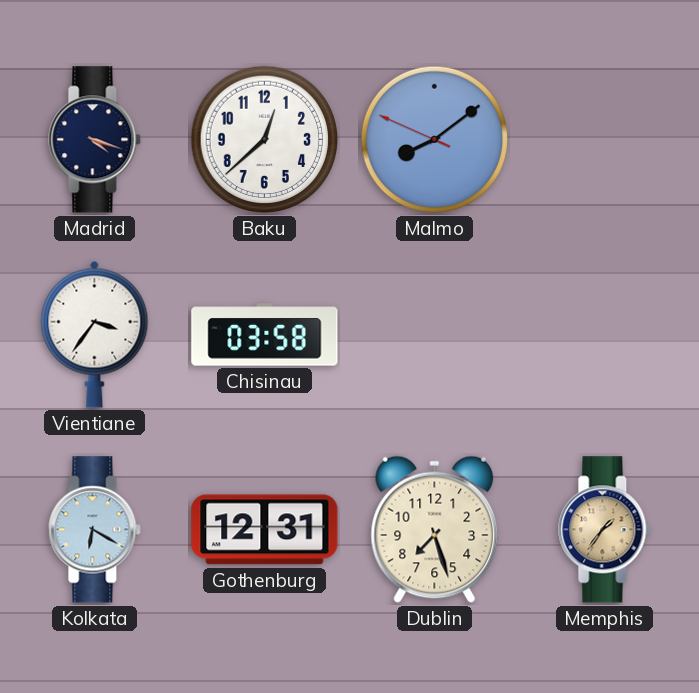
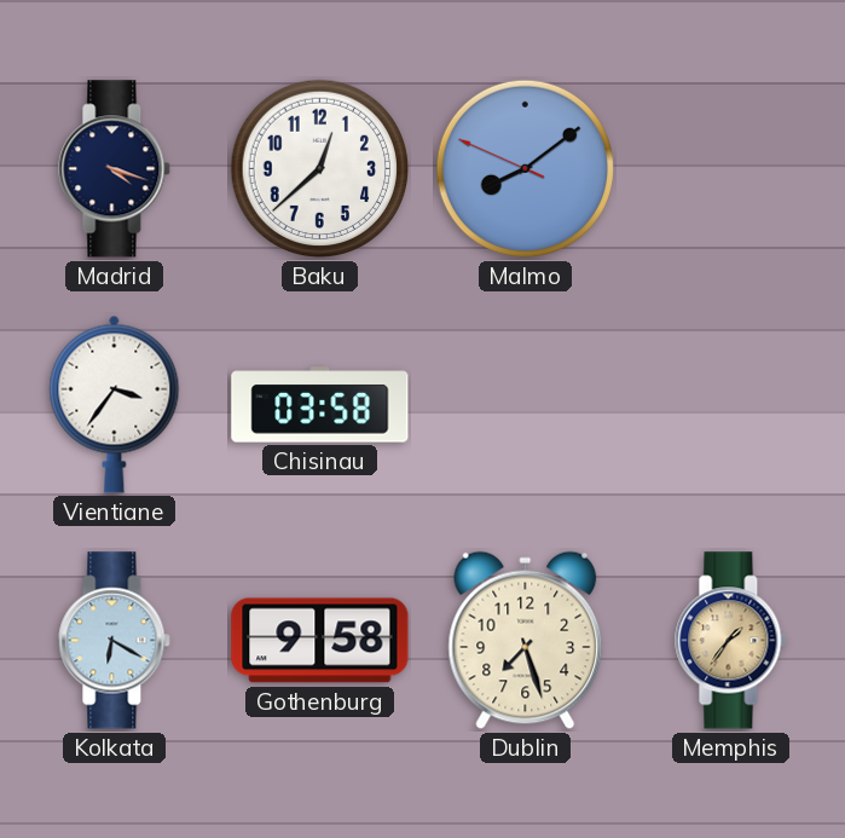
Gothenburg: 12:31 -> 9:58 (320, 641)
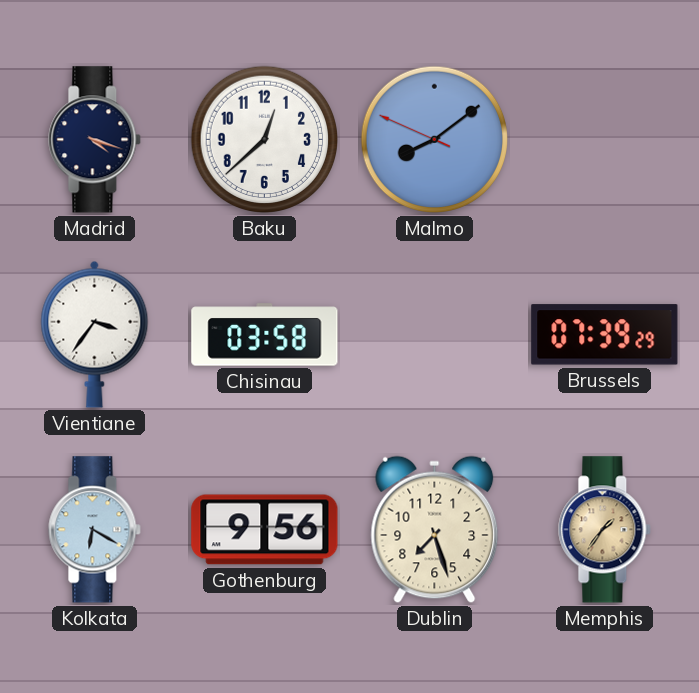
Brussels: none -> 07:39 (605, 335)
Gothenburg: 9:58 -> 9:56 (265, 530)
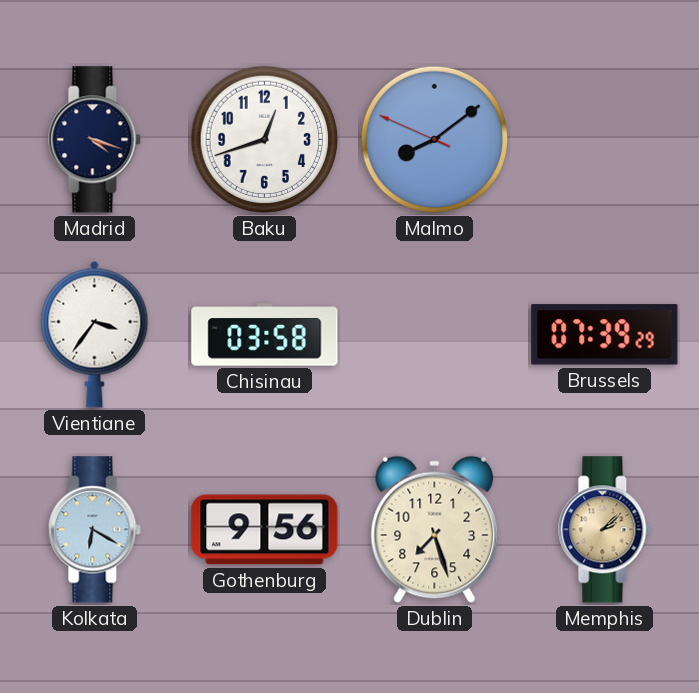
Baku: 12:38 -> 12:42 (265, 140)
Memphis: 1:36 -> 2:08 (605, 530)
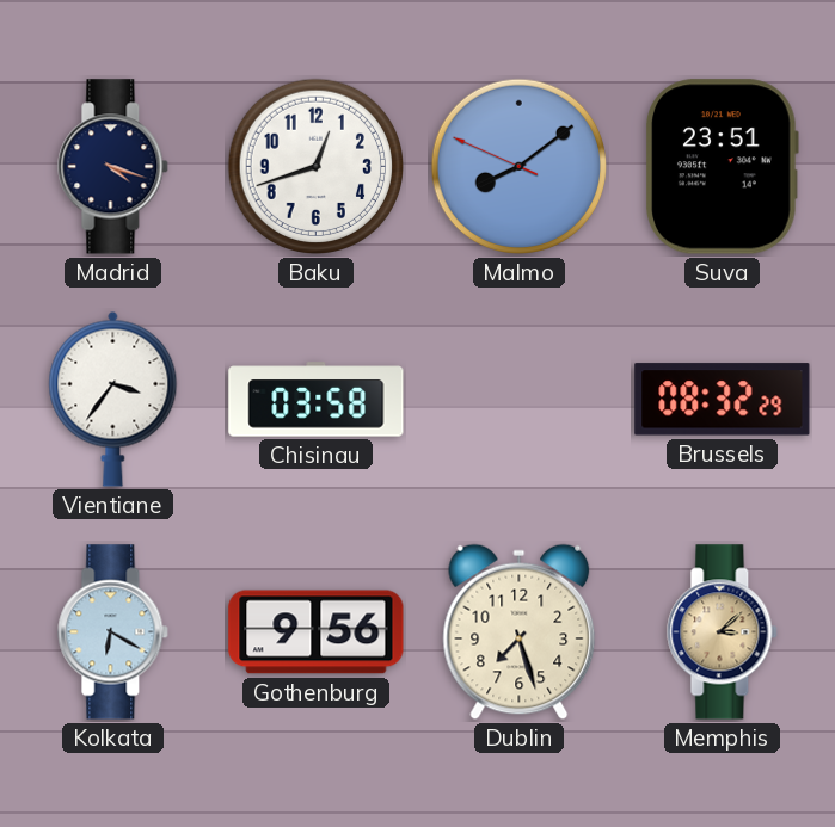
Suva: none -> 23:51 (722, 167)
Brussels: 07:39 -> 08:32 (723, 400)
Memphis: 2:08 -> 3:08 (723, 632)
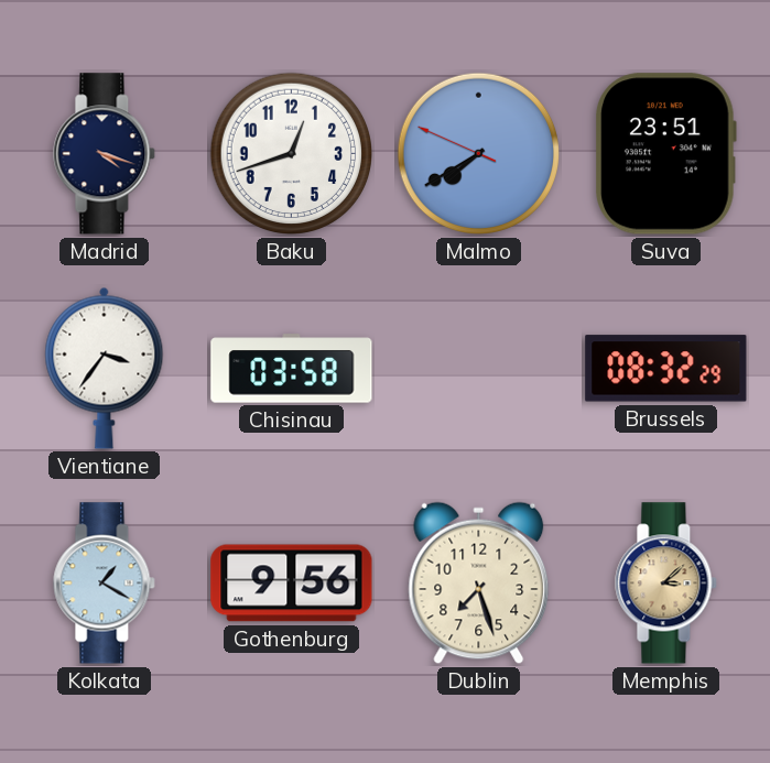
Malmo: 8:08 -> 7:39 (479, 154)
Kolkata: 6:20 -> 1:20 (105, 584)
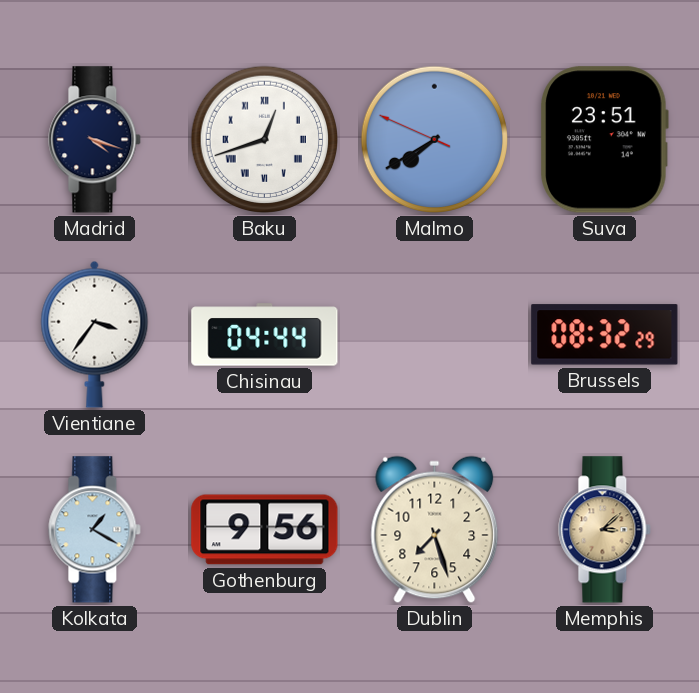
Baku numerals: Arabic -> Roman (265, 140)
Chisinau: 03:58 -> 04:44 (265, 335)
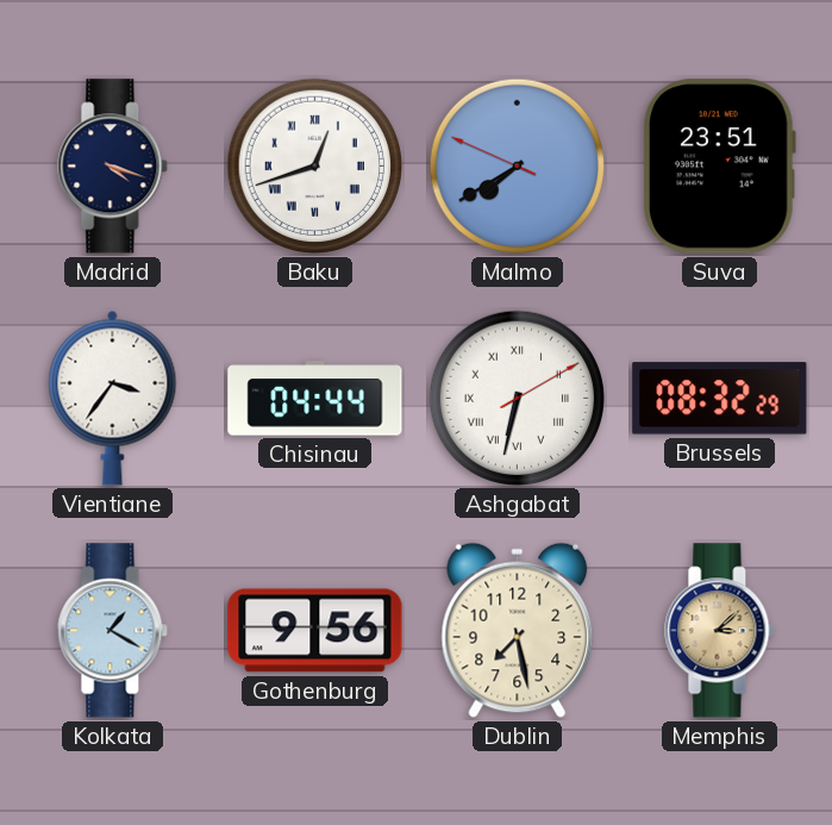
Ashgabat: none -> 6:32 (518, 399)
Dublin: 7:27 -> 7:28 (518, 631)
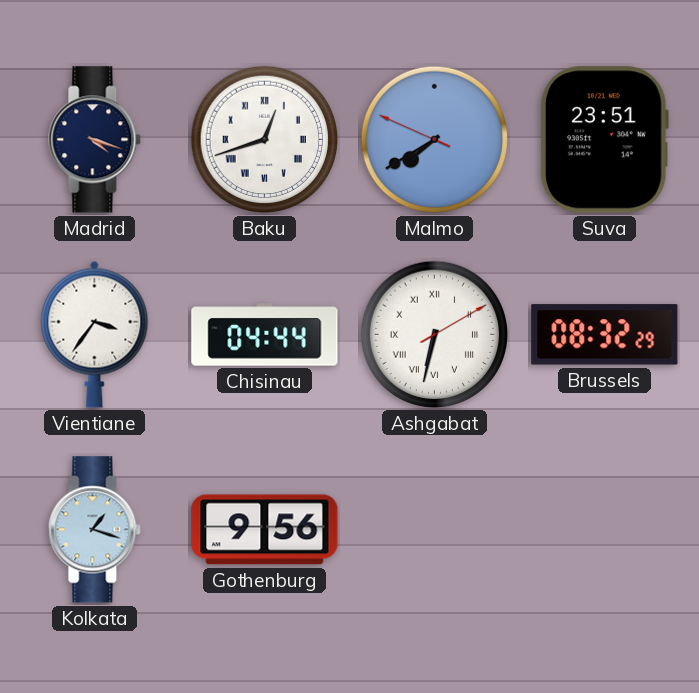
Kolkata: 1:20 -> 1:18 (95, 530)
Dublin: 7:28 -> none (518, 631)
Memphis: 3:08 -> none (720, 631)
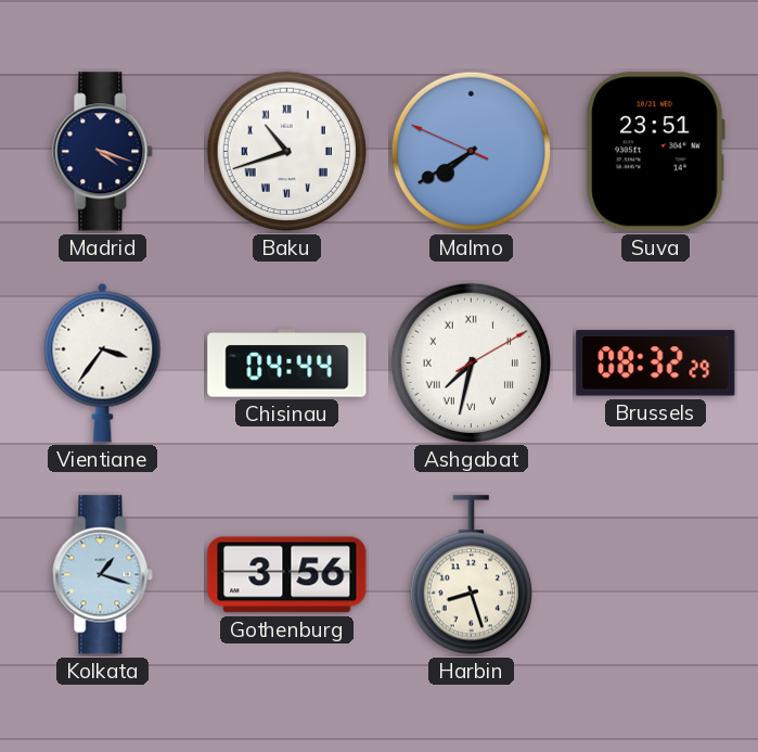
Baku: 12:42 -> 10:42 (287, 152)
Ashgabat: 6:32 -> 7:32 (472, 364)
Gothenburg: 9:56 -> 3:56 (287, 575)
Harbin: none -> 8:27 (471, 575)
